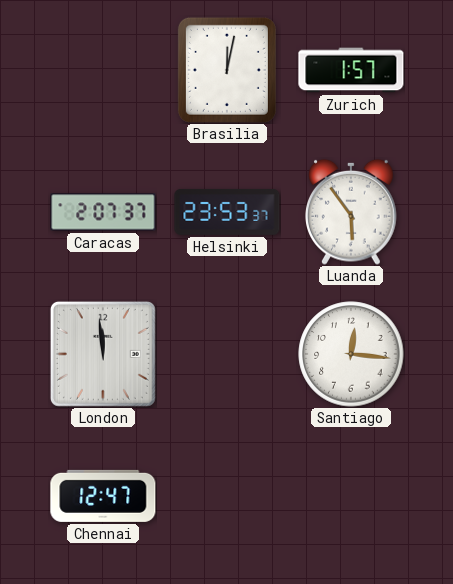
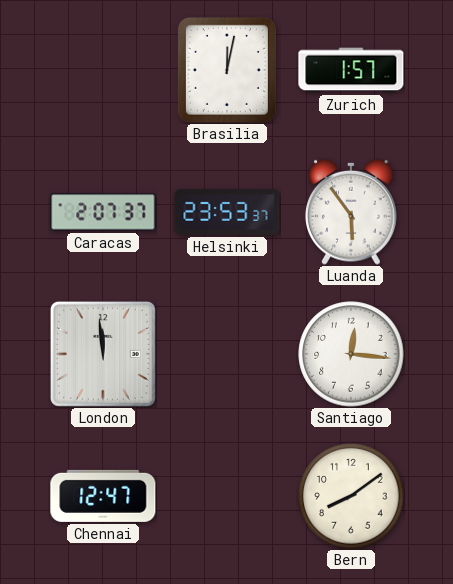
Bern: none -> 8:09 (351, 496)
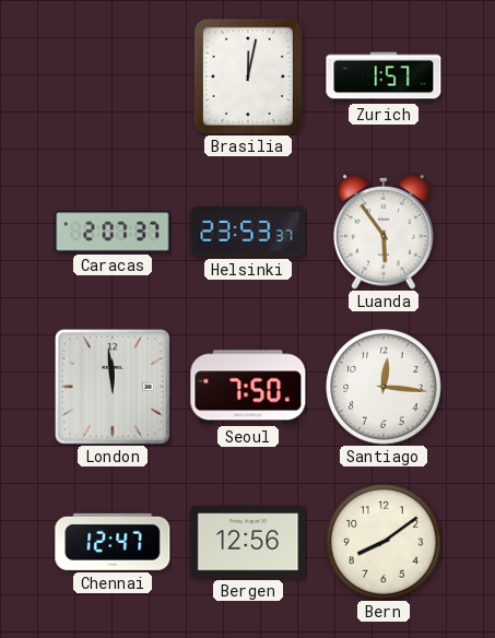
Seoul: none -> 7:50 (248, 387)
Bergen: none -> 12:56 (248, 542)
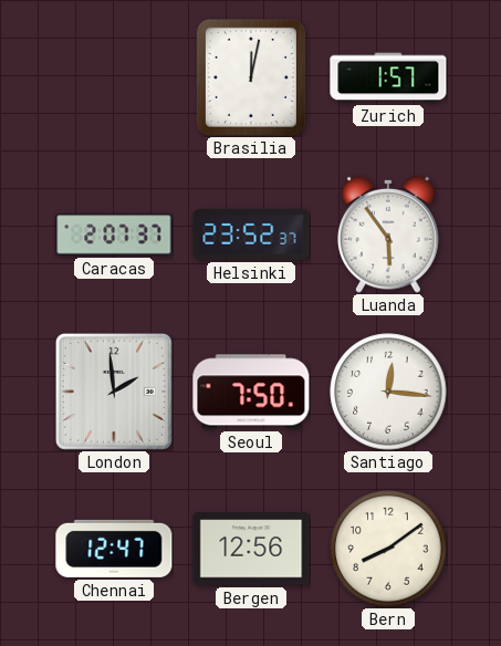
Helsinki: 23:53 -> 23:52 (251, 235)
London: 11:59 -> 1:59 (114, 392)
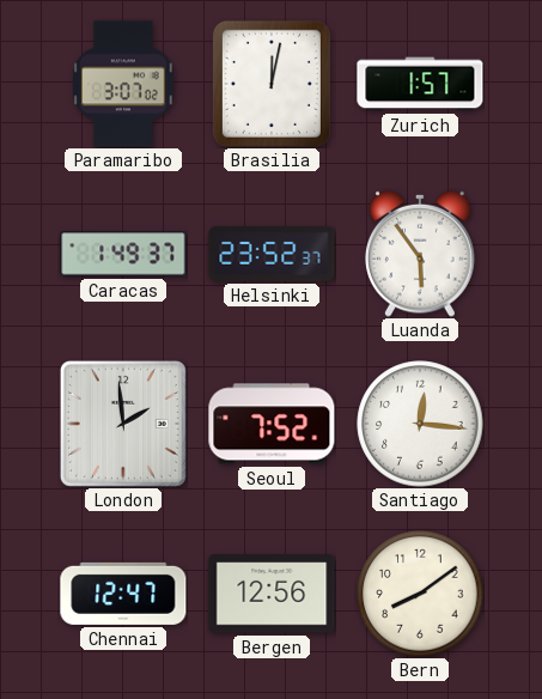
Paramaribo: none -> 3:07 (123, 84)
Caracas: 2:07 -> 1:49 (123, 254)
Seoul: 7:50 -> 7:52 (272, 424)
